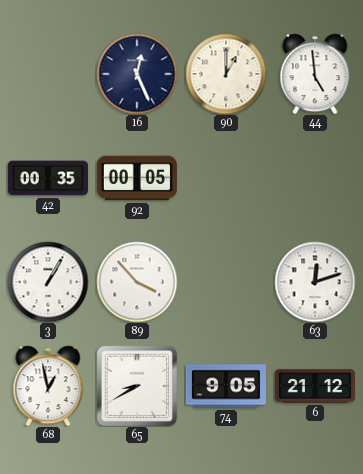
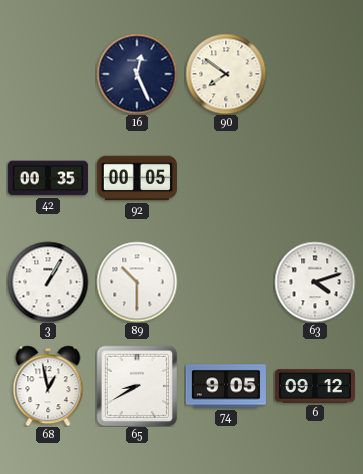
90: 1:00 -> 7:51 (226, 74)
44: 4:59 -> none (315, 74)
89: 3:53 -> 10:30 (137, 282)
63: 12:12 -> 4:12 (315, 282)
6: 21:12 -> 09:12 (315, 386)
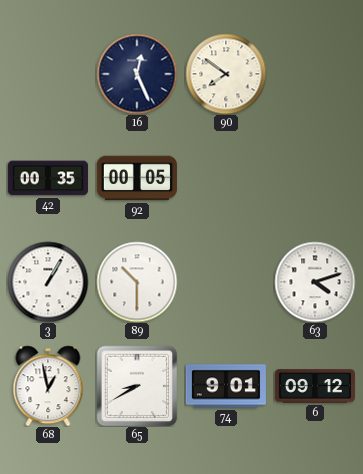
74: 9:05 -> 9:01 (226, 386)
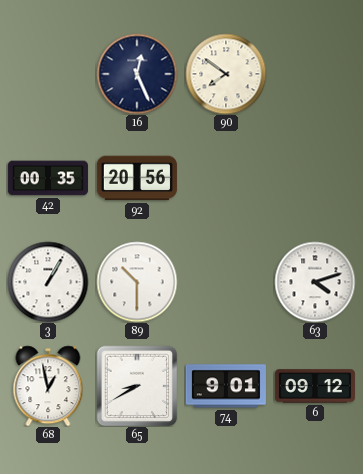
92: 00:05 -> 20:56 (137, 178)
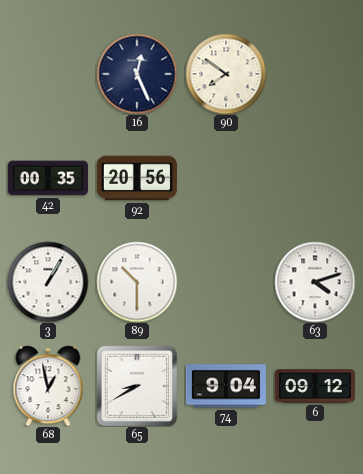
74: 9:01 -> 9:04 (226, 386)
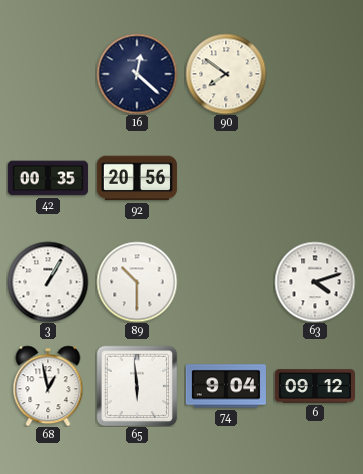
16: 12:26 -> 12:22 (137, 74)
65: 8:40 -> 5:59 (137, 386)
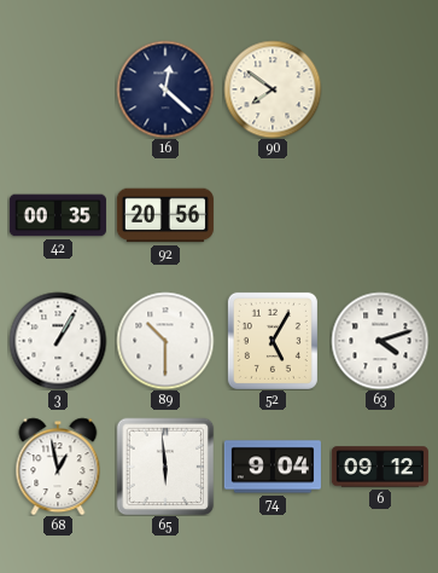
52: none -> 5:05 (273, 341)
